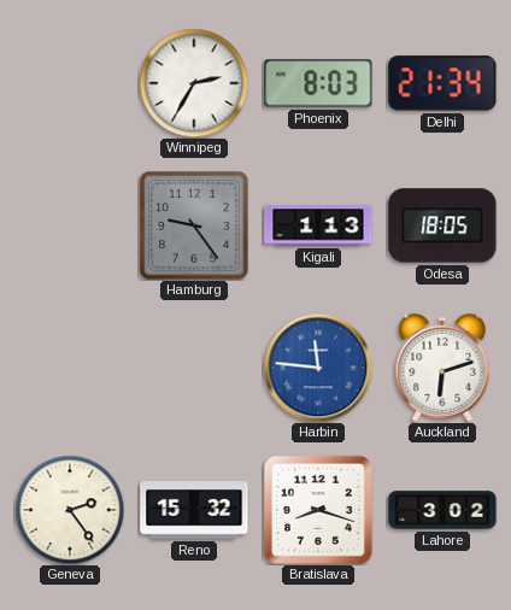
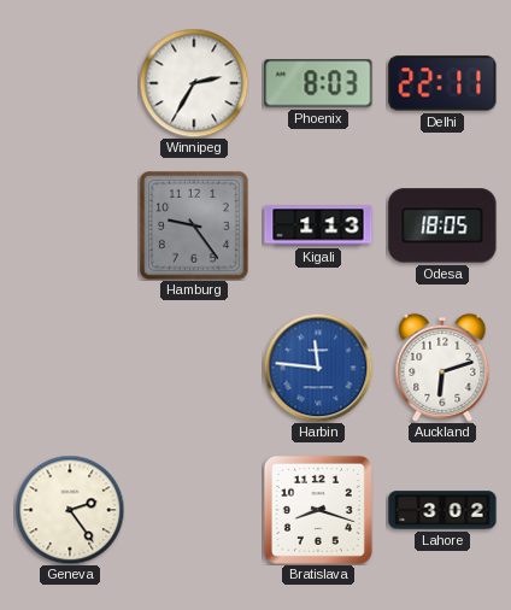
Delhi: 21:34 -> 22:11 (442, 83)
Reno: 15:32 -> none (194, 511)
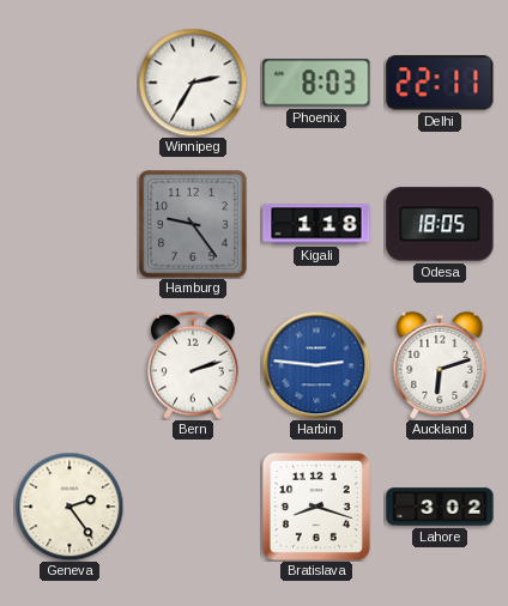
Kigali: 1:13 -> 1:18 (316, 224)
Bern: none -> 2:12 (193, 365)
Harbin: 11:46 -> 2:46 (316, 365)
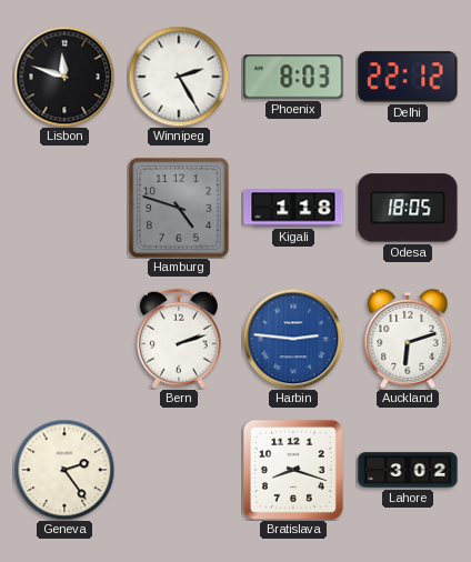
Lisbon: none -> 11:48 (64, 77)
Winnipeg: 2:35 -> 2:25 (179, 77)
Delhi: 22:11 -> 22:12 (408, 77)
Hamburg: 9:24 -> 4:48 (180, 209)
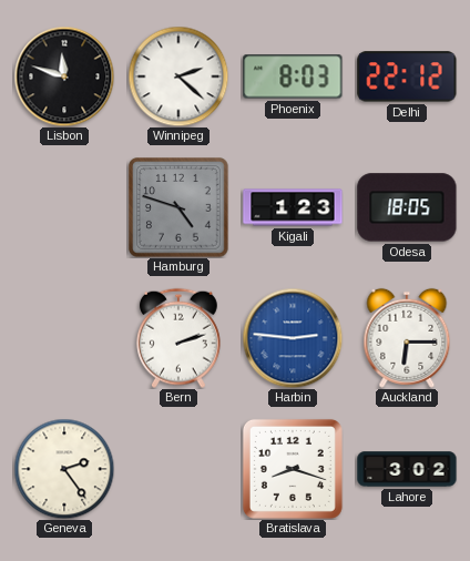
Winnipeg: 2:25 -> 2:22 (178, 76)
Kigali: 1:18 -> 1:23 (293, 207)
Auckland: 6:12 -> 6:15 (407, 338)
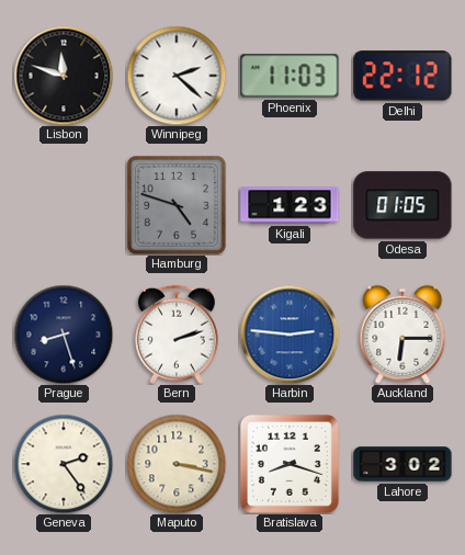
Phoenix: 8:03 -> 11:03 (290, 76)
Odesa: 18:05 -> 01:05 (402, 205)
Prague: none -> 8:27 (64, 335)
Maputo: none -> 3:17 (177, 464)
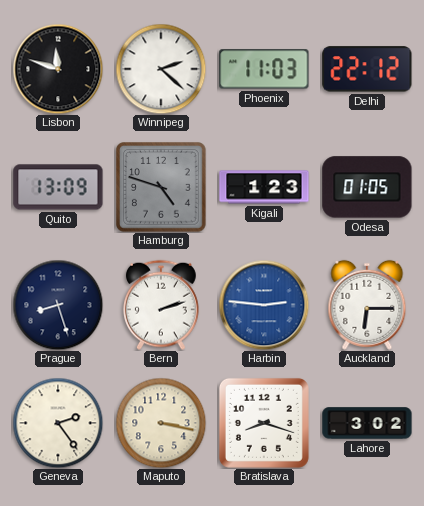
Quito: none -> 13:09 (58, 187)
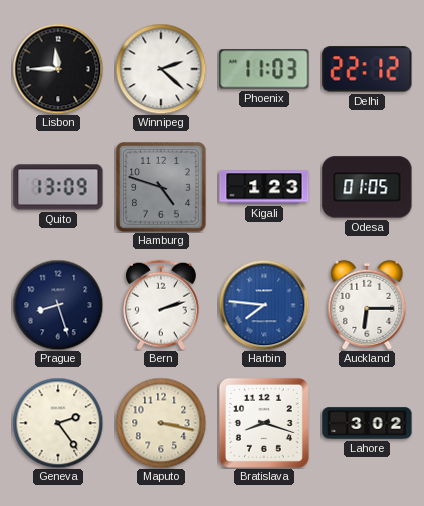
Lisbon: 11:48 -> 11:45 (58, 69)
Harbin: 2:46 -> 7:46 (264, 305)
